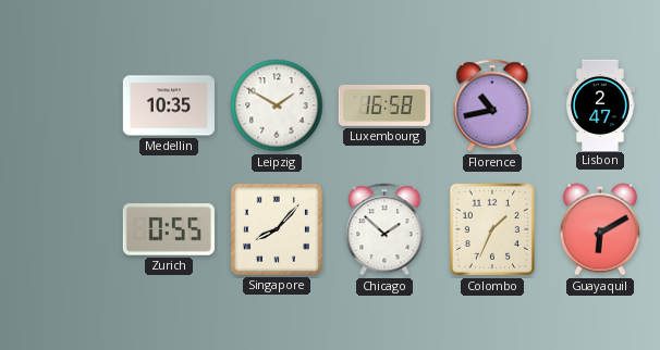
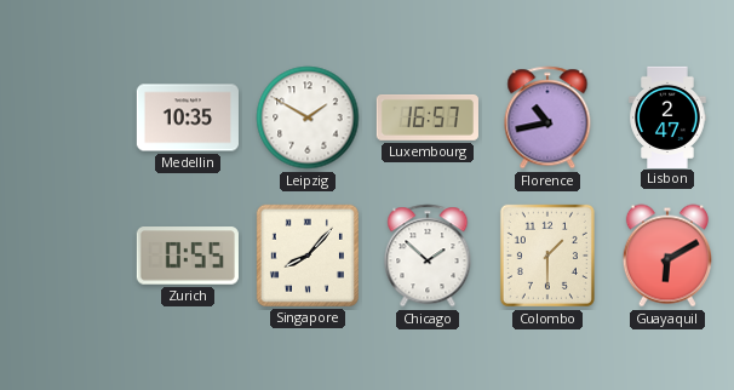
Luxembourg: 16:58 -> 16:57 (428, 117)
Colombo: 1:34 -> 1:30 (547, 256)
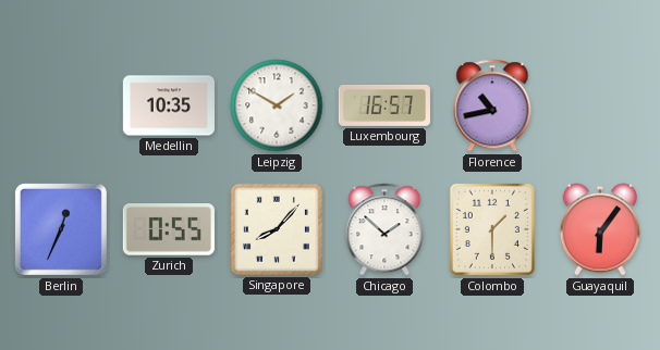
Lisbon: 2:47 -> none (667, 116)
Berlin: none -> 12:34 (61, 229)
Guayaquil: 6:10 -> 6:06 (600, 229)
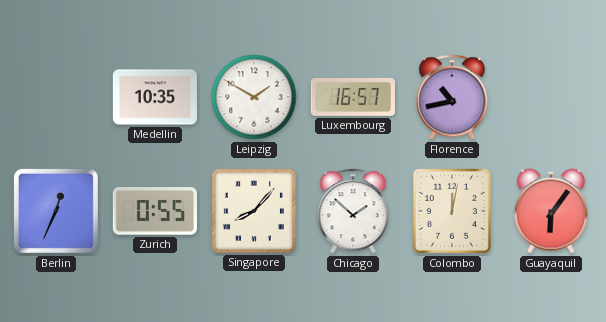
Colombo: 1:30 -> 12:02 (452, 211)
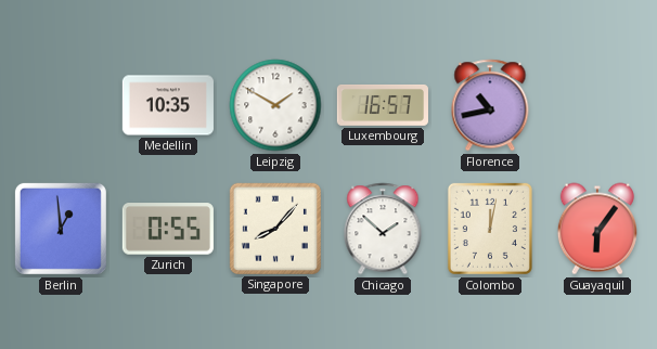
Berlin: 12:34 -> 12:59 (61, 229)
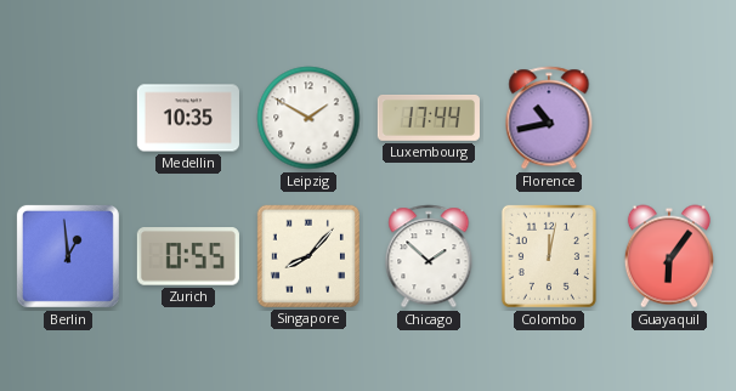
Luxembourg: 16:57 -> 17:44 (429, 118)
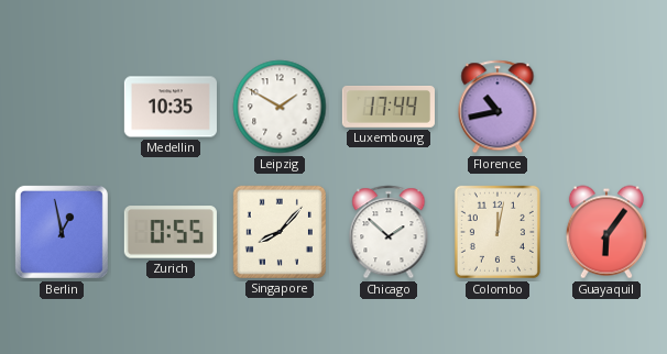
Berlin: 12:59 -> 12:58 (62, 232)
